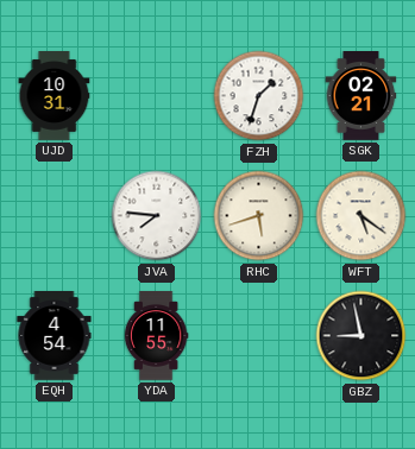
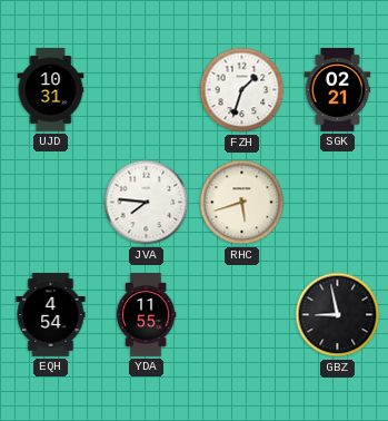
WFT: 5:21 -> none (361, 216)
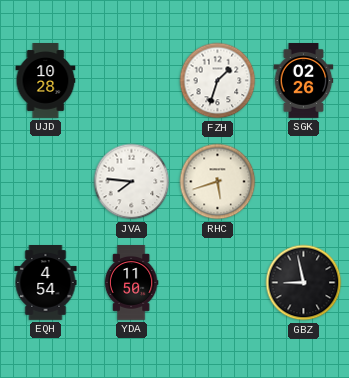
UJD: 10:31 -> 10:28 (46, 81)
SGK: 02:21 -> 02:26 (304, 81)
YDA: 11:55 -> 11:50 (131, 283)
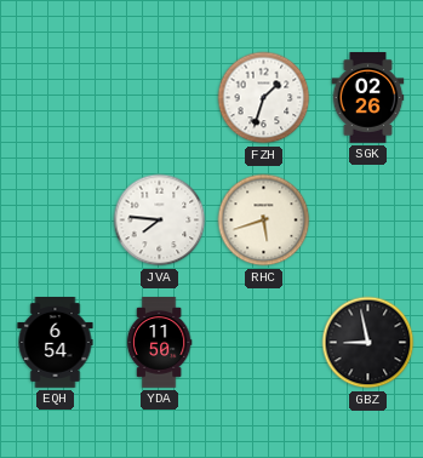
UJD: 10:28 -> none (46, 81)
EQH: 4:54 -> 6:54 (56, 343)
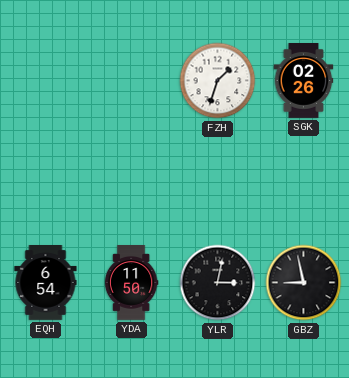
JVA: 7:46 -> none (160, 221)
RHC: 5:42 -> none (264, 221)
YLR: none -> 3:02 (218, 283)
